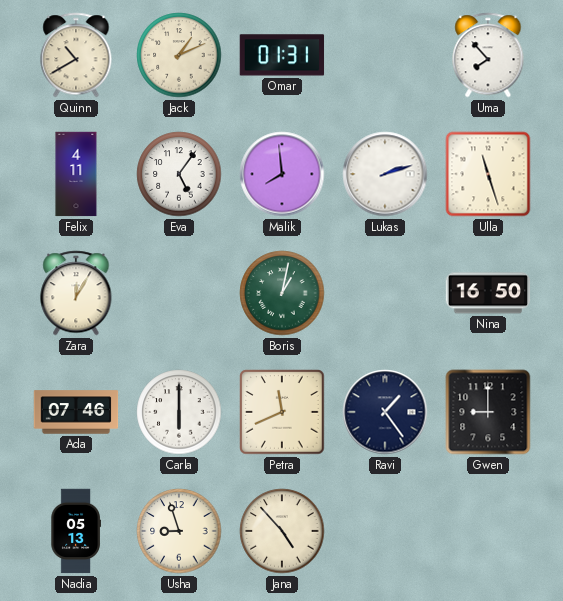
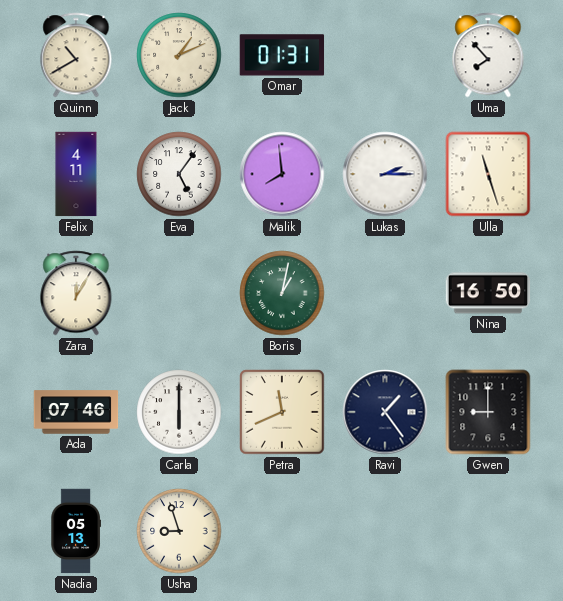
Lukas: 2:12 -> 2:15 (385, 174)
Jana: 4:53 -> none (282, 531)
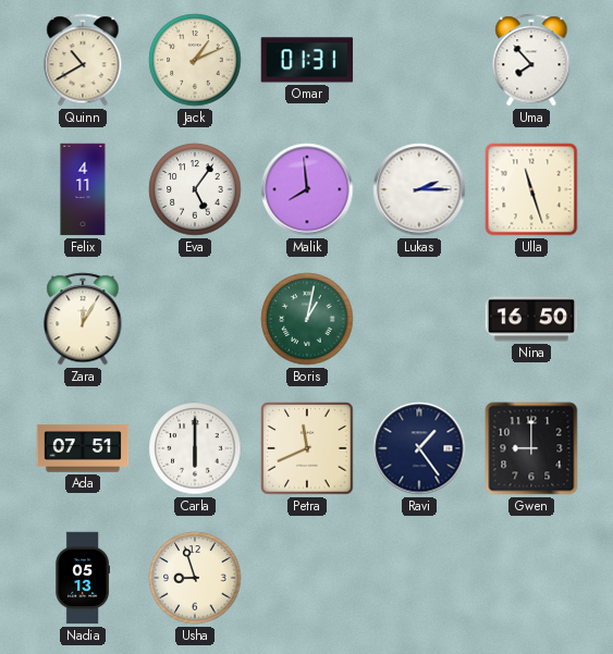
Ada: 07:46 -> 07:51 (83, 448)
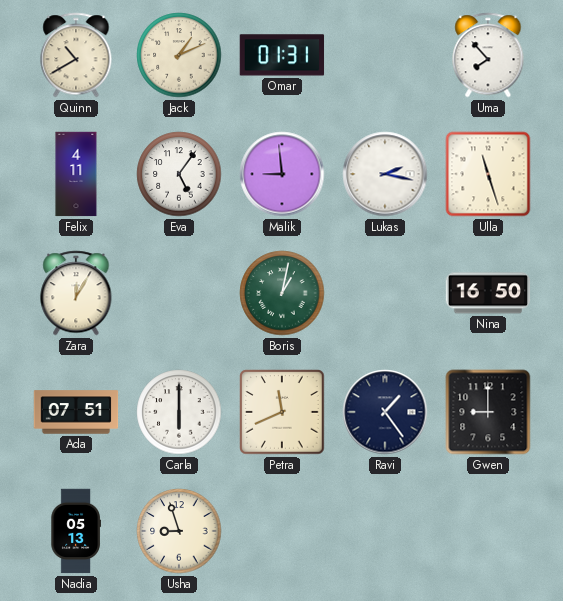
Malik: 7:59 -> 8:59 (282, 174)
Lukas: 2:15 -> 2:17 (385, 174)
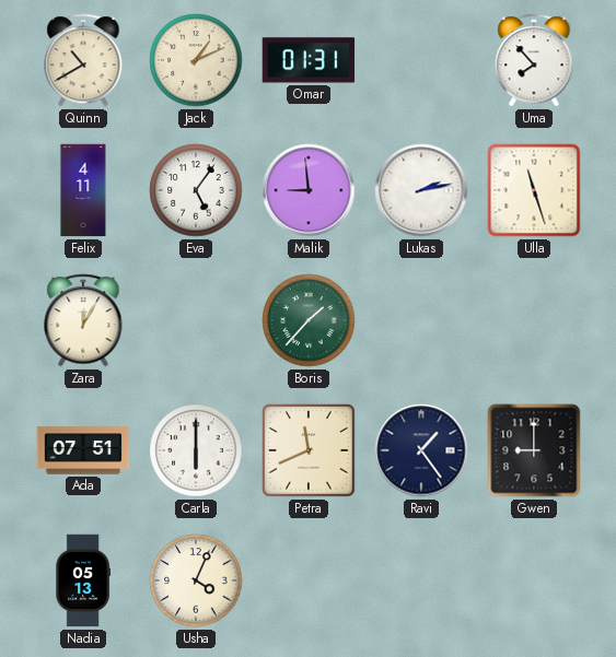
Lukas: 2:17 -> 2:13 (421, 190)
Boris: 1:02 -> 1:37 (309, 320)
Nina: 16:50 -> none (488, 293)
Usha: 8:57 -> 4:04 (196, 580)
